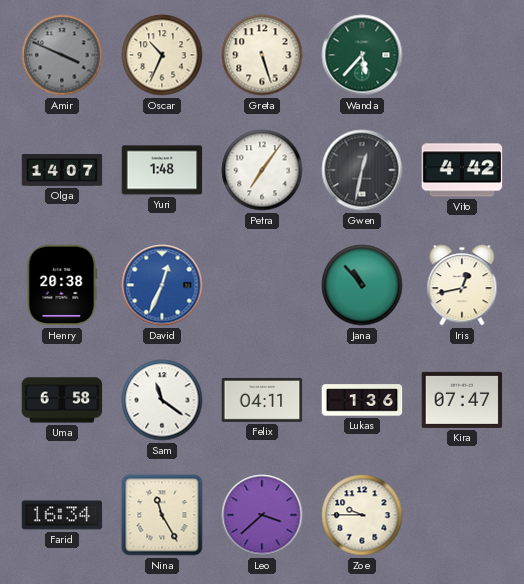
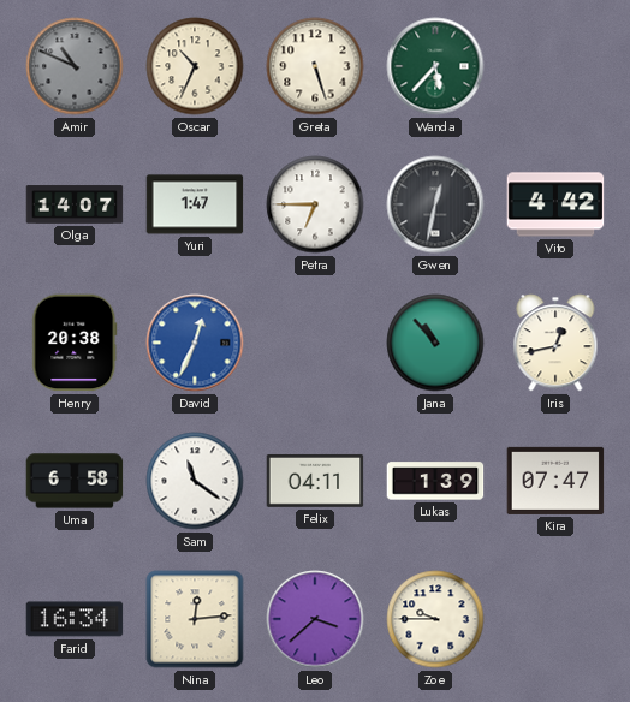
Amir: 3:49 -> 10:49 (75, 66)
Yuri: 1:48 -> 1:47 (195, 204)
Petra: 7:06 -> 6:45 (315, 204)
Lukas: 1:36 -> 1:39 (435, 481)
Nina: 11:25 -> 12:14 (195, 619)
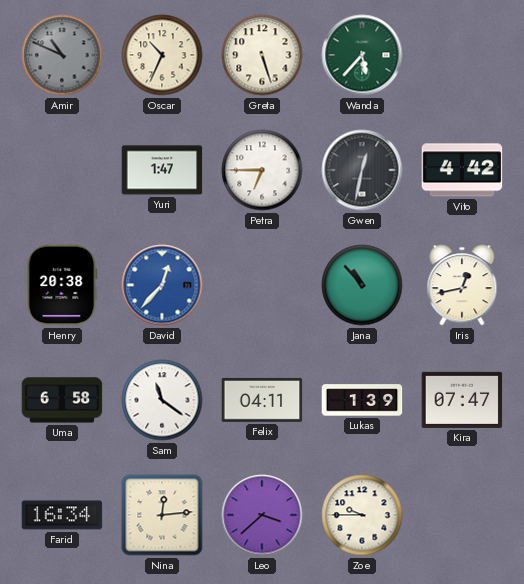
Olga: 14:07 -> none (75, 204)
David: 12:34 -> 12:37 (162, 285)
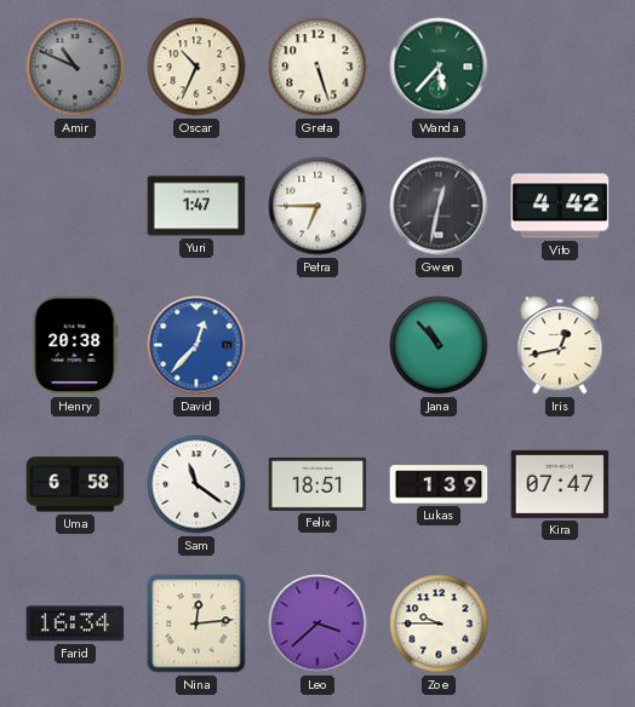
Felix: 04:11 -> 18:51 (317, 484)
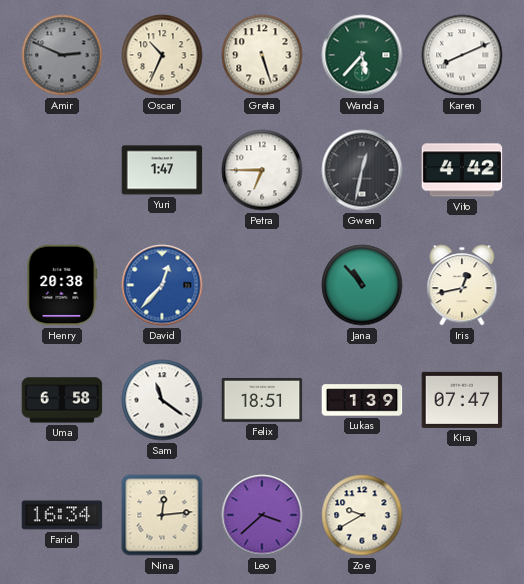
Amir: 10:49 -> 2:49 (62, 55)
Karen: none -> 8:11 (462, 55)
Zoe: 9:45 -> 9:40 (362, 515)
